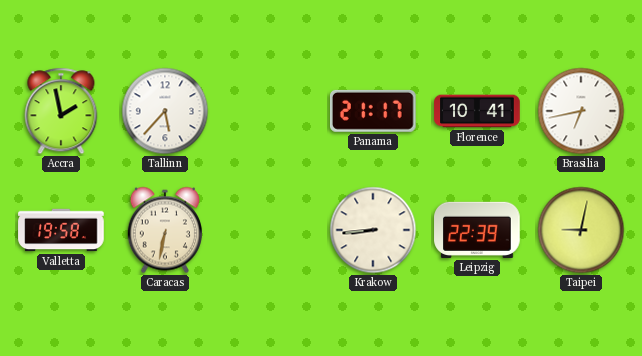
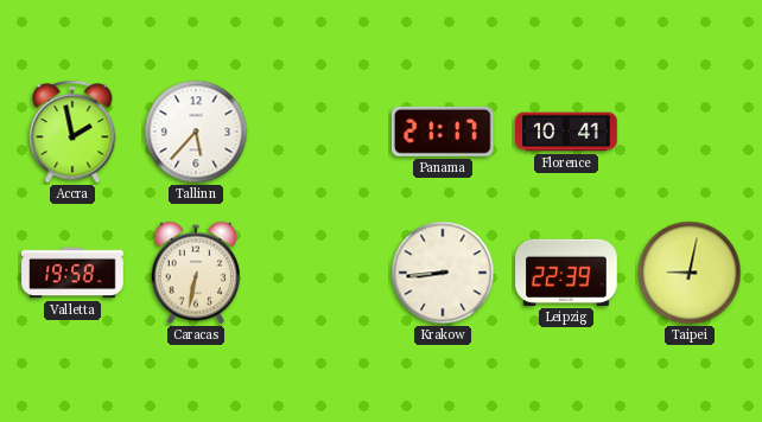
Brasilia: 6:43 -> none (581, 111)
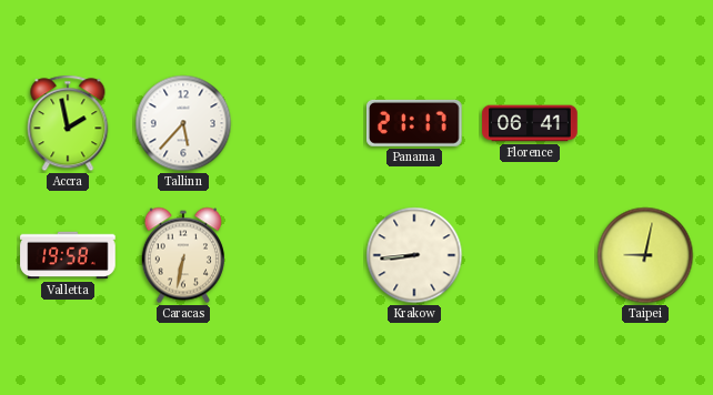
Florence: 10:41 -> 06:41 (530, 123)
Leipzig: 22:39 -> none (566, 273)
